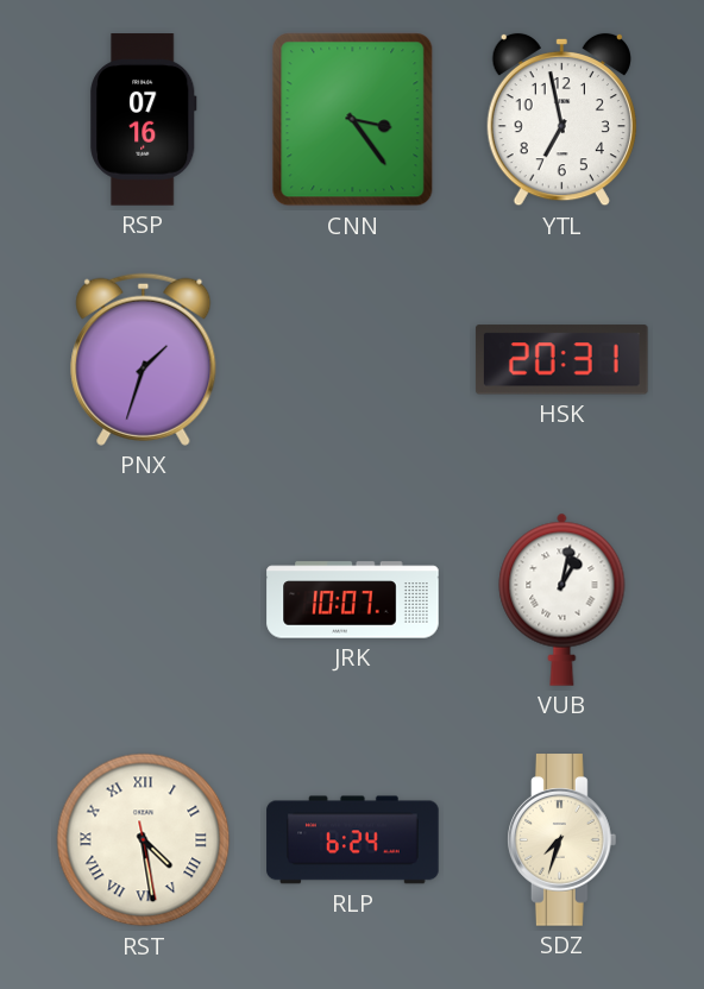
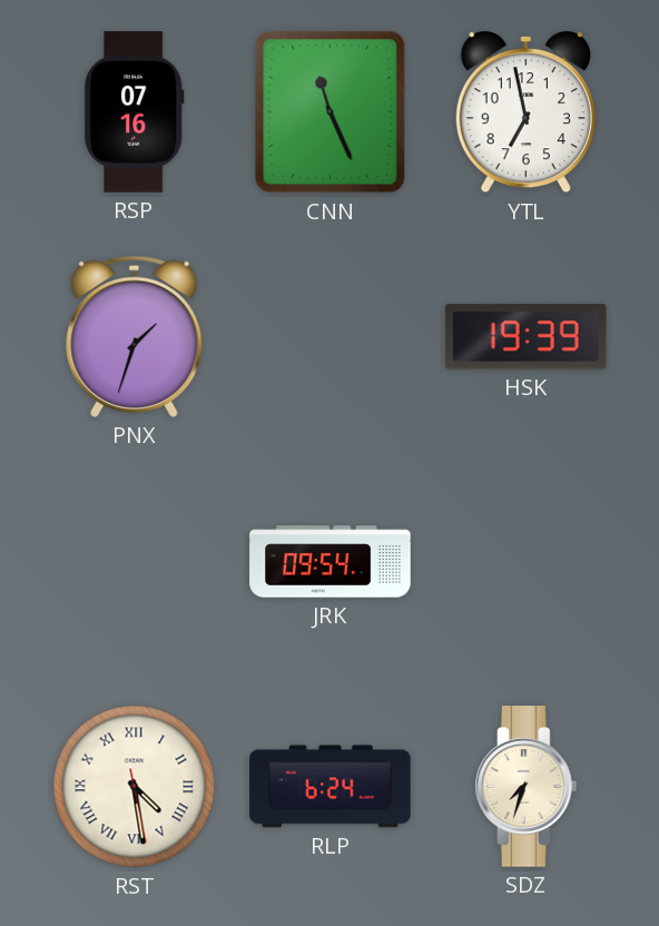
CNN: 3:24 -> 11:26 (331, 112)
HSK: 20:31 -> 19:39 (525, 337)
JRK: 10:07 -> 09:54 (331, 562)
VUB: 1:02 -> none (562, 599)
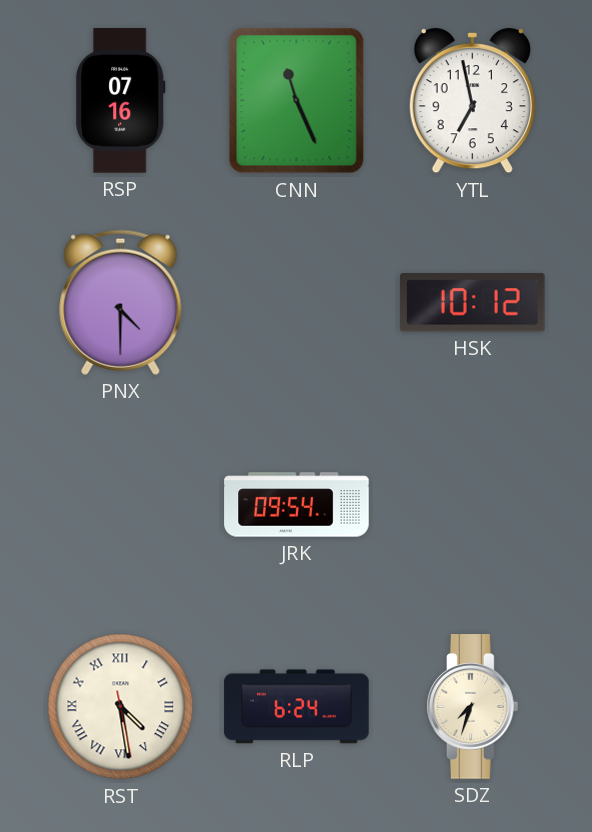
PNX: 1:33 -> 4:30 (121, 302)
HSK: 19:39 -> 10:12 (472, 303)
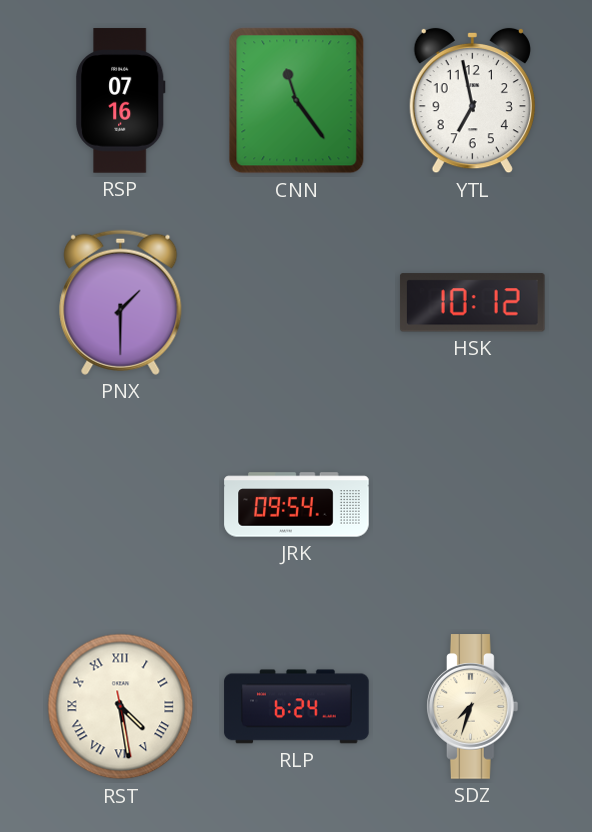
CNN: 11:26 -> 11:24 (297, 101)
PNX: 4:30 -> 1:30 (121, 302)
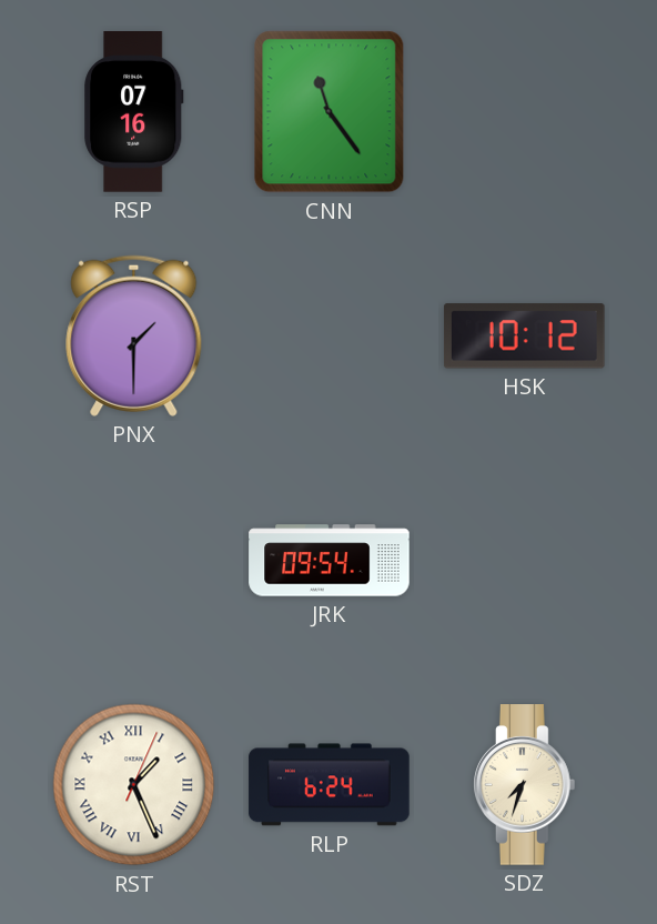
YTL: 6:58 -> none (472, 101)
RST: 4:28 -> 1:26 (134, 785)
